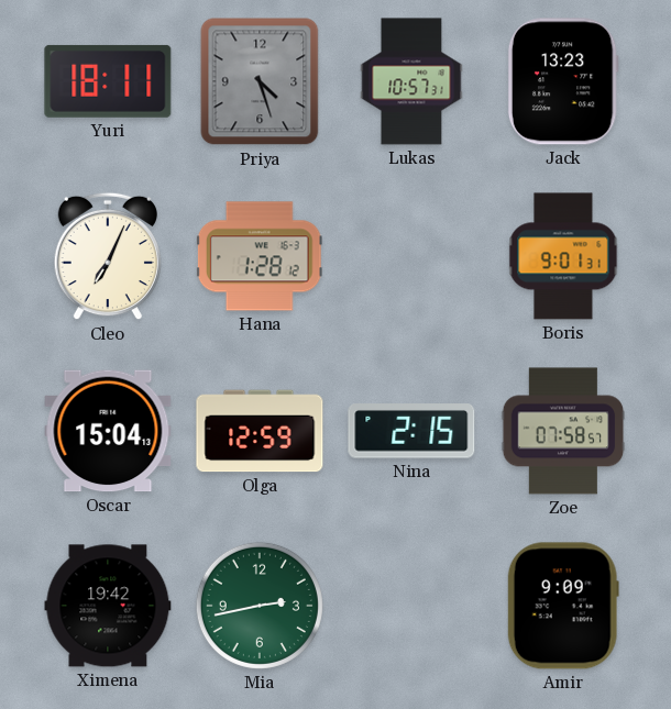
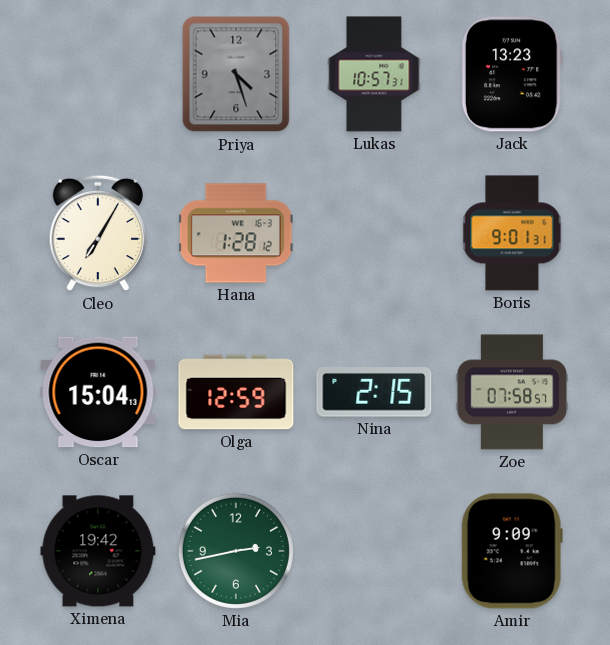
Yuri: 18:11 -> none (108, 81)
Cleo: 7:04 -> 7:05 (97, 233)
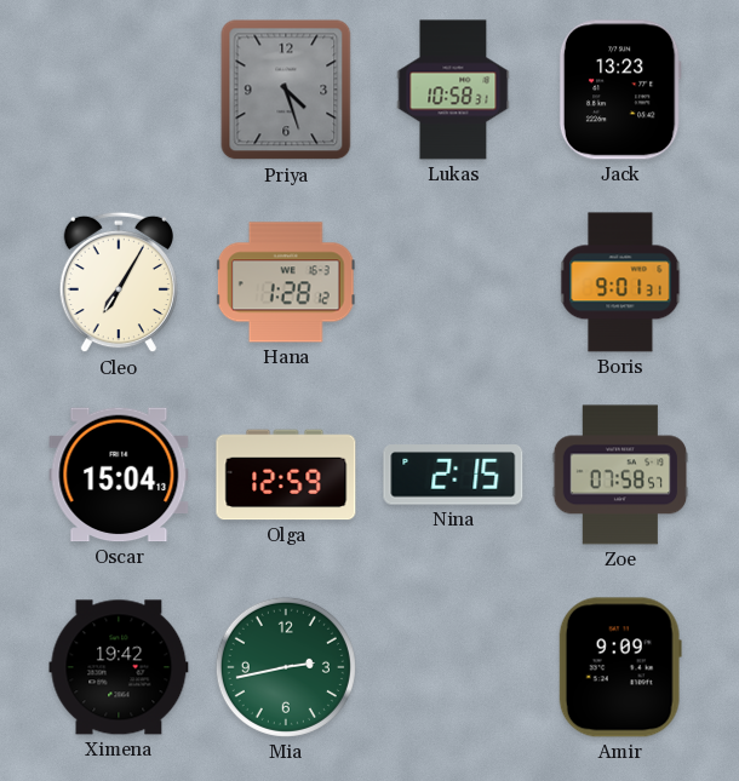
Lukas: 10:57 -> 10:58 (453, 90)
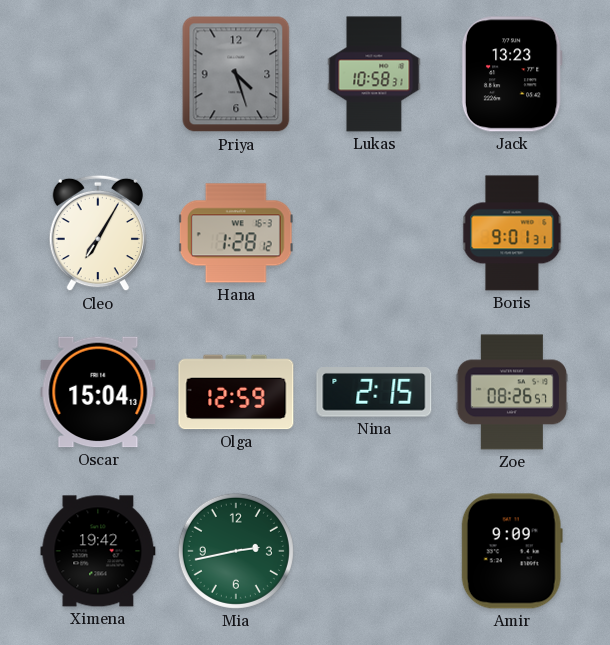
Zoe: 07:58 -> 08:26 (512, 392)
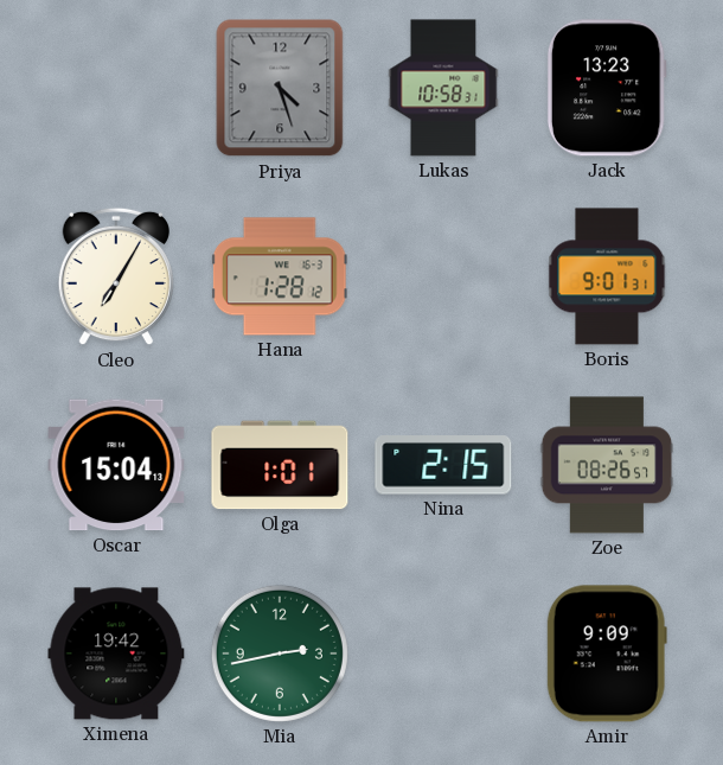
Olga: 12:59 -> 1:01 (280, 465)
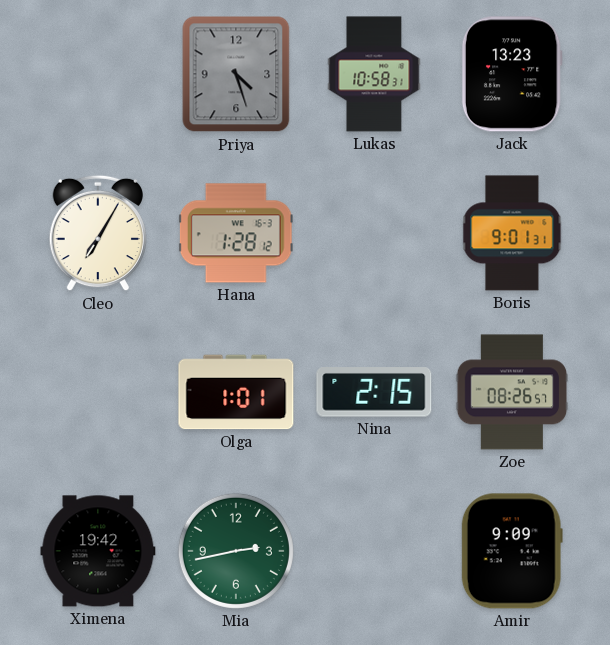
Oscar: 15:04 -> none (116, 465)
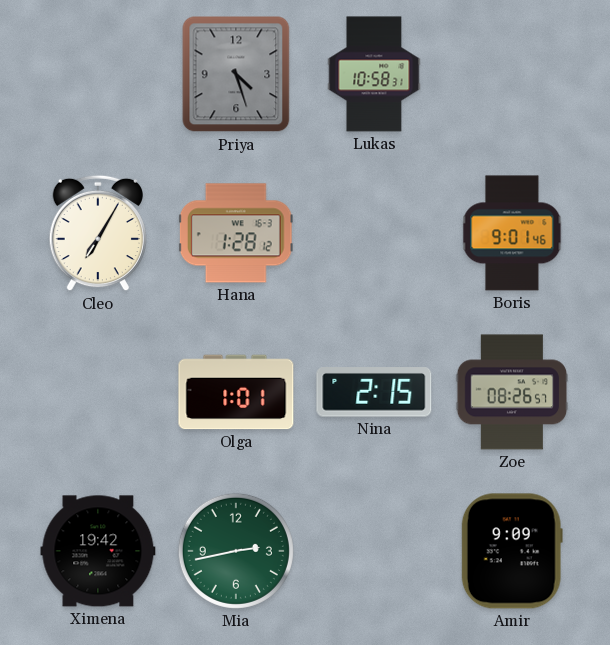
Jack: 13:23 -> none (512, 74)
Boris: 9:01:31 -> 9:01:46 (512, 233)
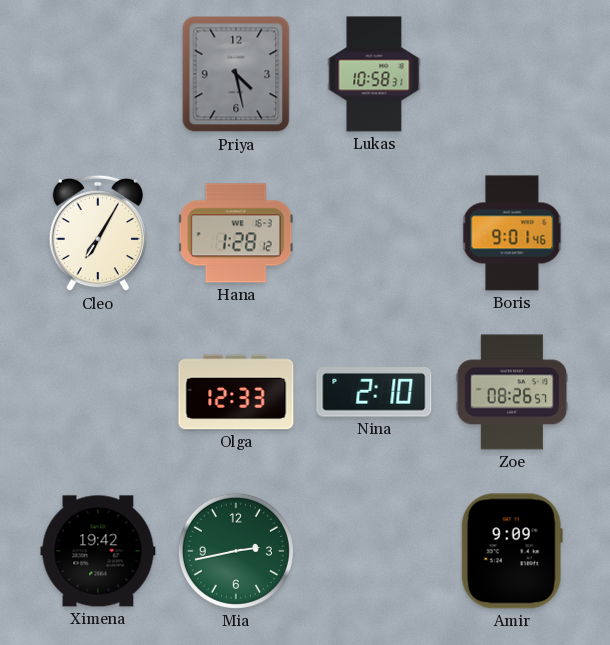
Priya: 4:27 -> 4:28 (236, 74)
Olga: 1:01 -> 12:33 (236, 392)
Nina: 2:15 -> 2:10 (374, 392)
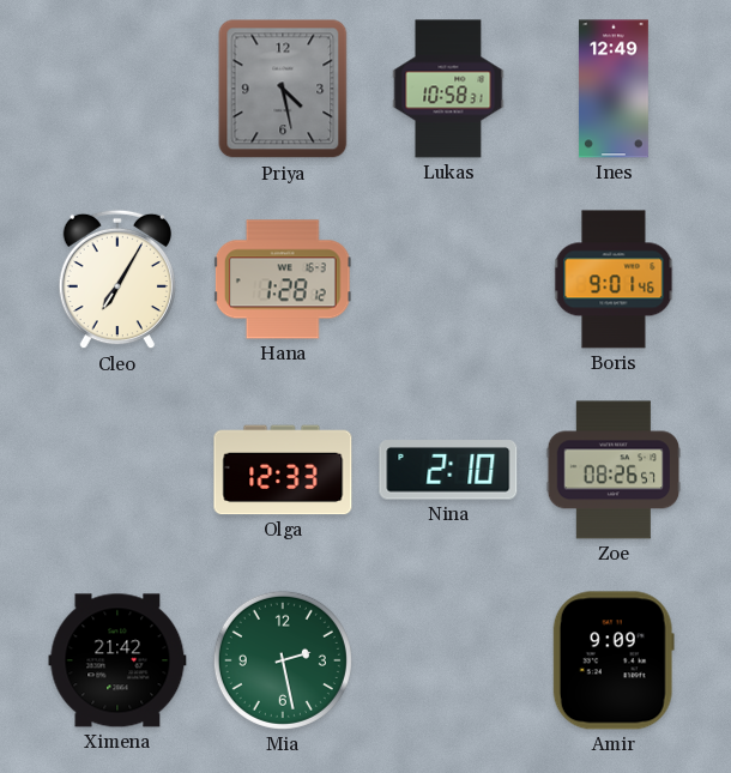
Ines: none -> 12:49 (614, 89)
Ximena: 19:42 -> 21:42 (117, 660)
Mia: 2:43 -> 2:28 (283, 660)
